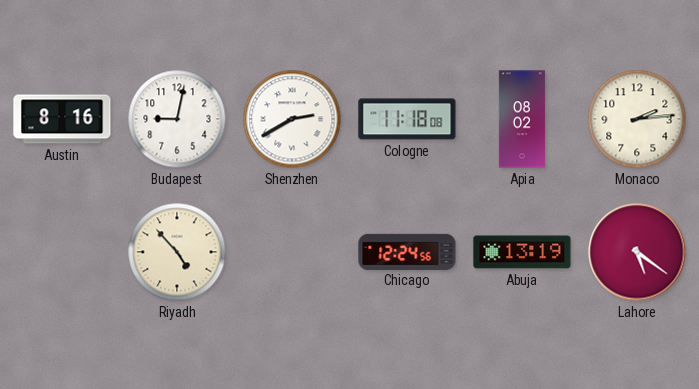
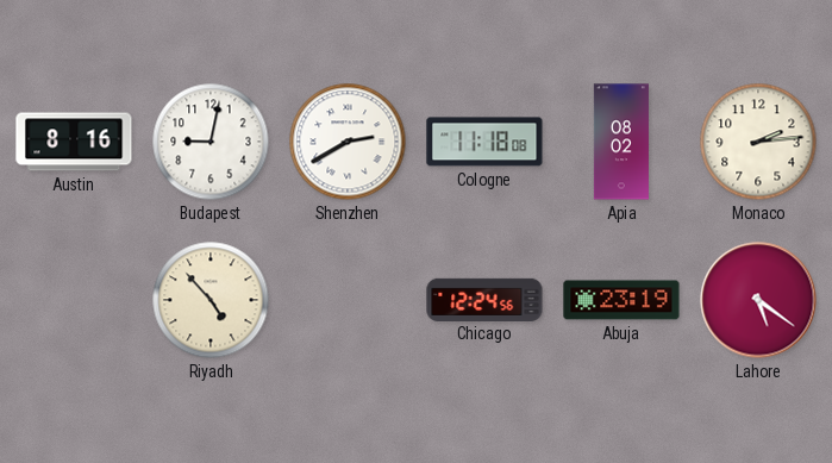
Abuja: 13:19 -> 23:19 (621, 300)
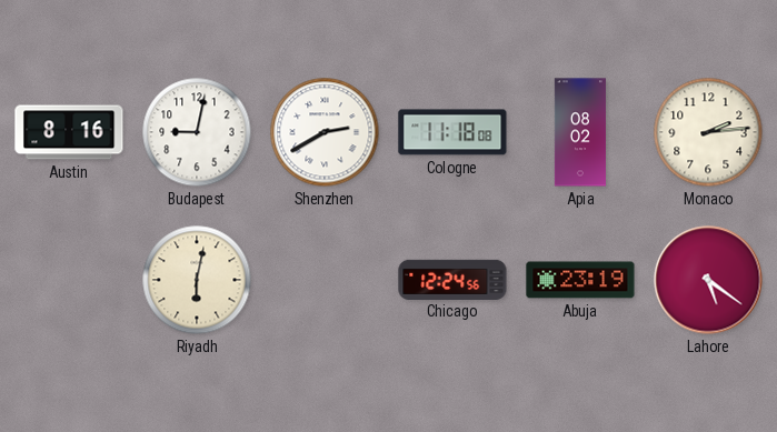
Riyadh: 4:53 -> 6:02 (197, 280)
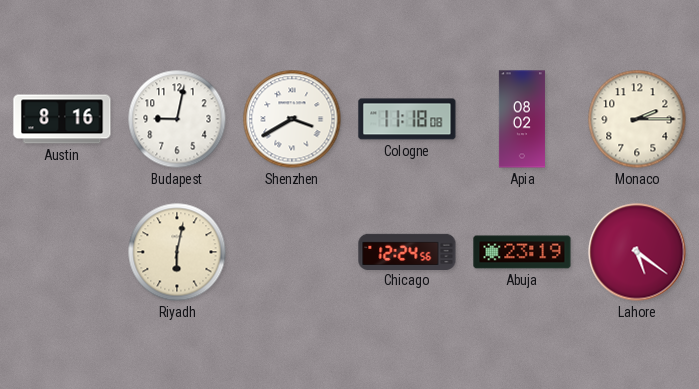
Shenzhen: 2:40 -> 3:40 (292, 119)
Monaco: 2:14 -> 2:15 (637, 119)
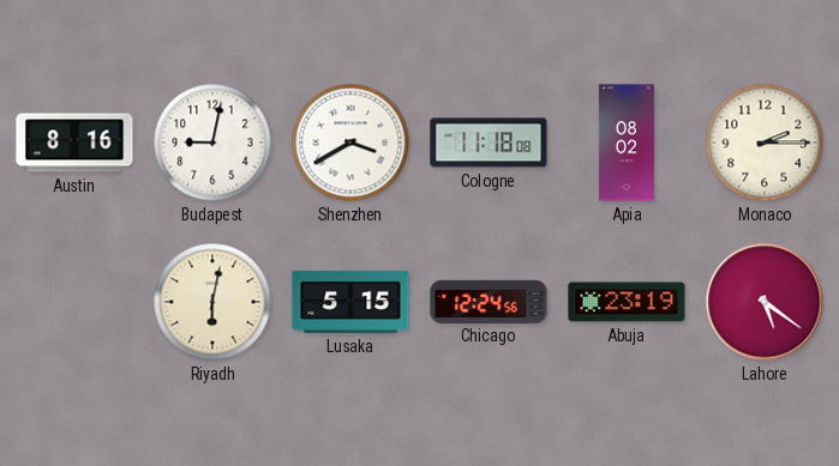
Lusaka: none -> 5:15 (350, 302)
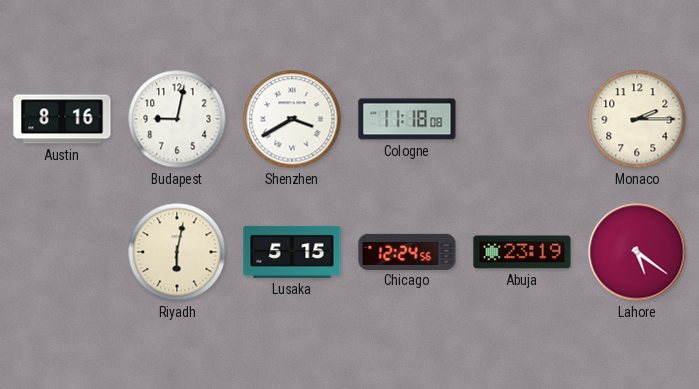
Apia: 08:02 -> none (625, 143)
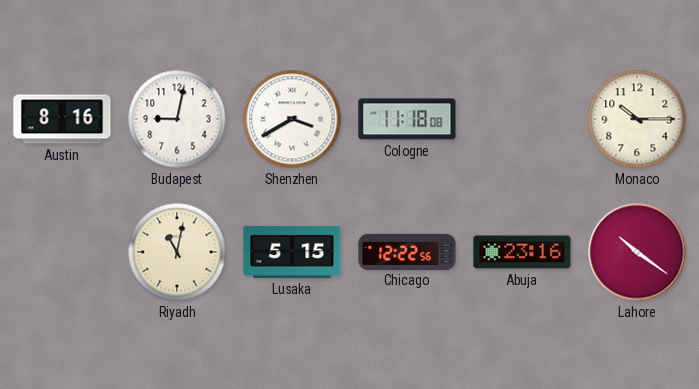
Monaco: 2:15 -> 10:15 (637, 119)
Riyadh: 6:02 -> 11:02 (177, 252)
Chicago: 12:24 -> 12:22 (407, 251)
Abuja: 23:19 -> 23:16 (522, 252)
Lahore: 5:21 -> 10:21 (637, 252)
